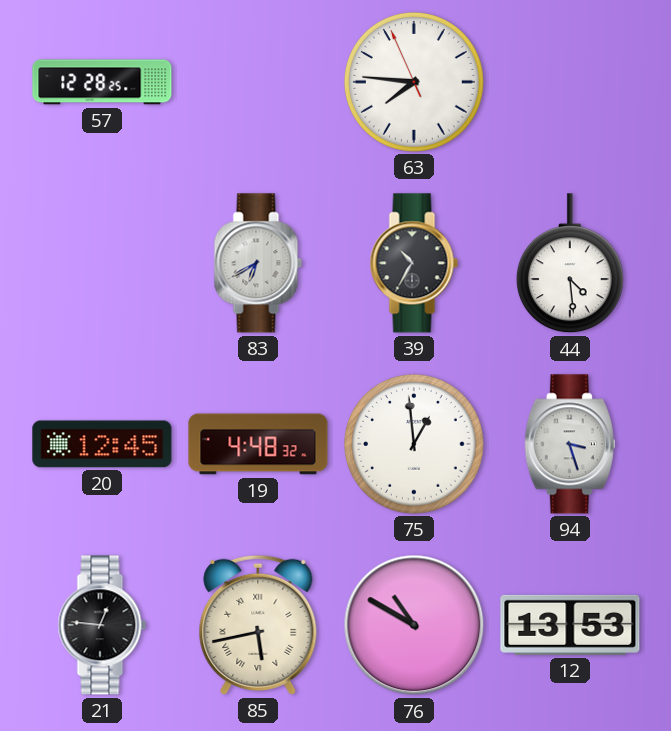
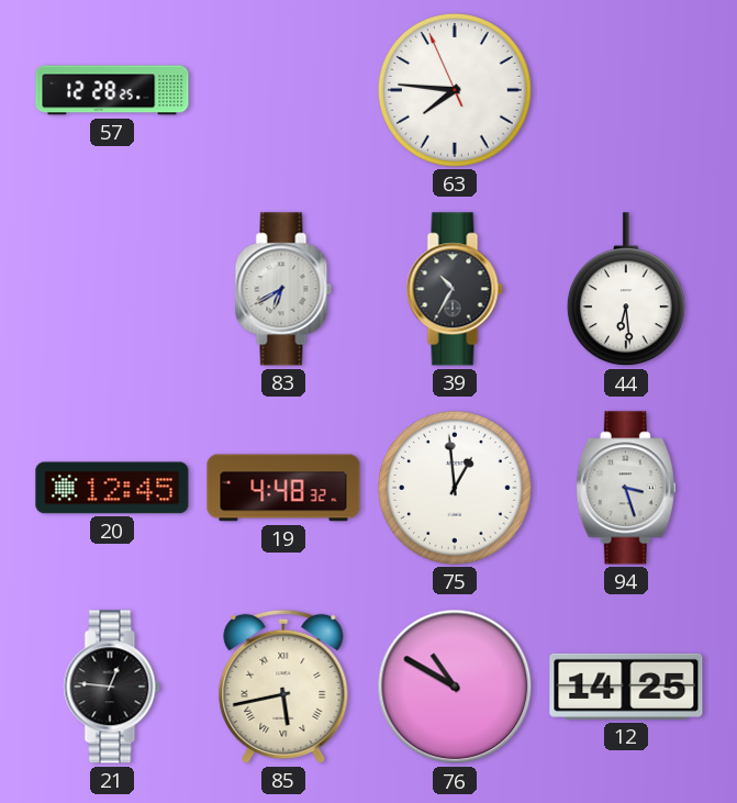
44: 4:29 -> 6:29 (626, 290)
12: 13:53 -> 14:25 (626, 687)
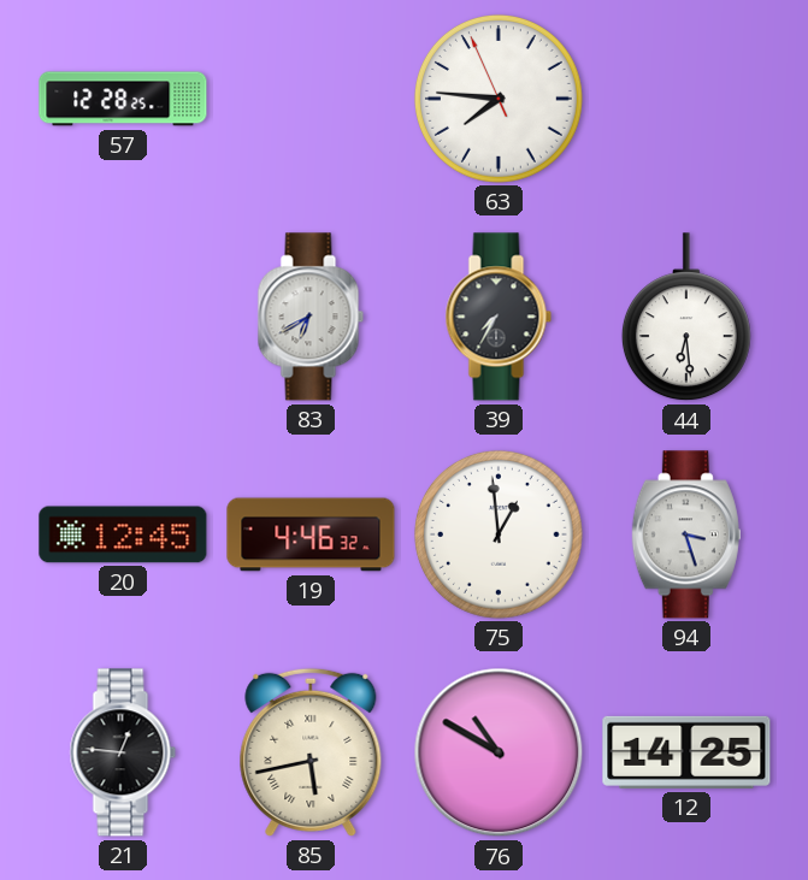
39: 10:35 -> 7:35 (499, 317)
19: 4:48 -> 4:46 (311, 535)
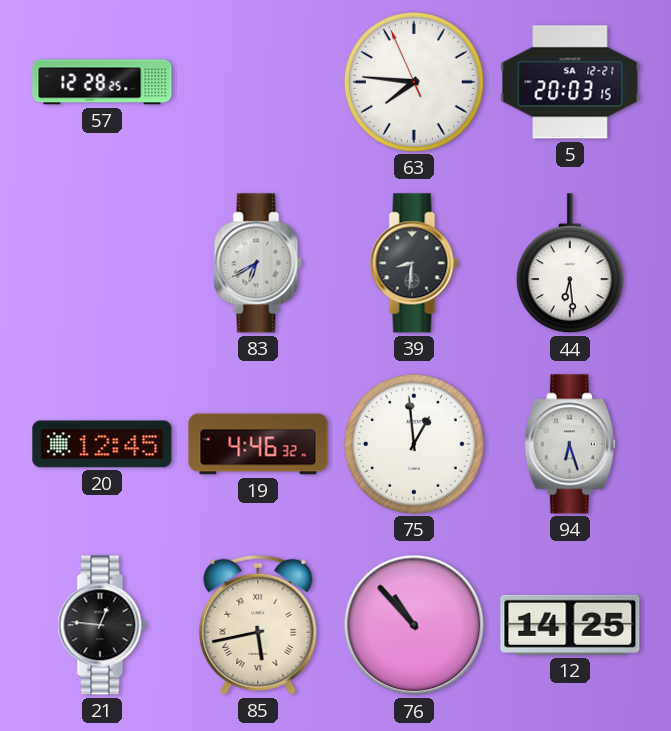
5: none -> 20:03 (570, 82)
39: 7:35 -> 8:31 (414, 263)
94: 3:27 -> 6:27 (570, 444)
76: 10:50 -> 10:53 (414, 625)
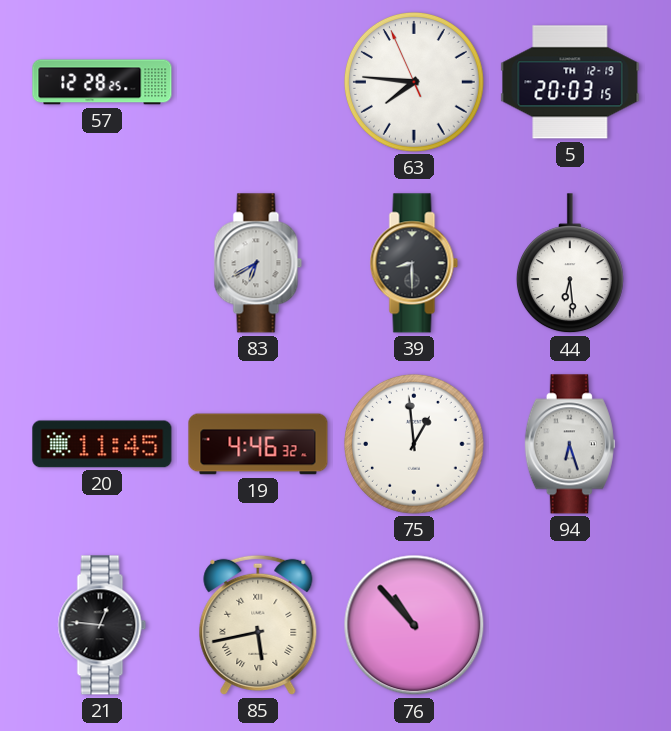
5 date: SA 12-21 -> TH 12-19 (570, 82)
39: 8:31 -> 8:30 (414, 263)
20: 12:45 -> 11:45 (102, 444)
12: 14:25 -> none (570, 625)
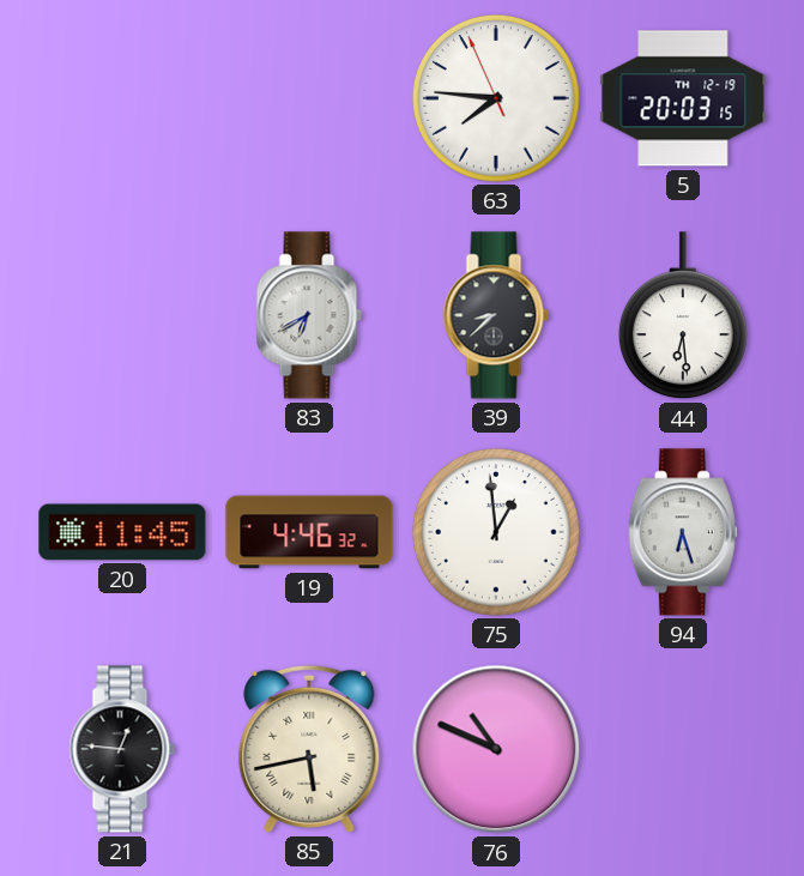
57: 12:28 -> none (102, 82)
39: 8:30 -> 8:38 (496, 315)
76: 10:53 -> 10:49 (496, 749)
